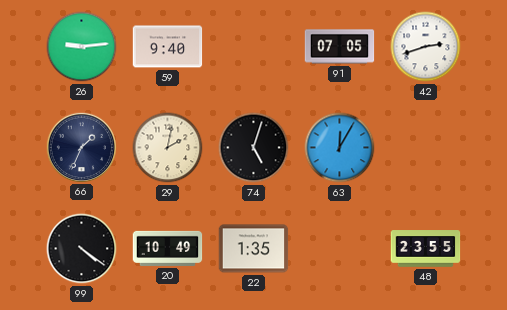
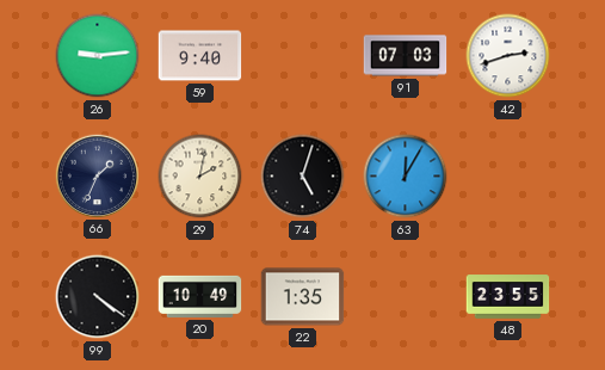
91: 07:05 -> 07:03 (406, 56)
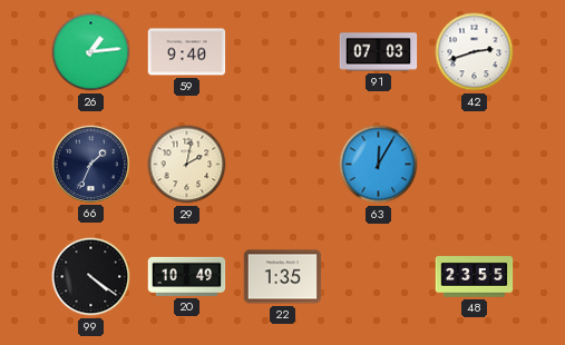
26: 9:14 -> 1:14 (91, 52)
74: 5:03 -> none (303, 177)
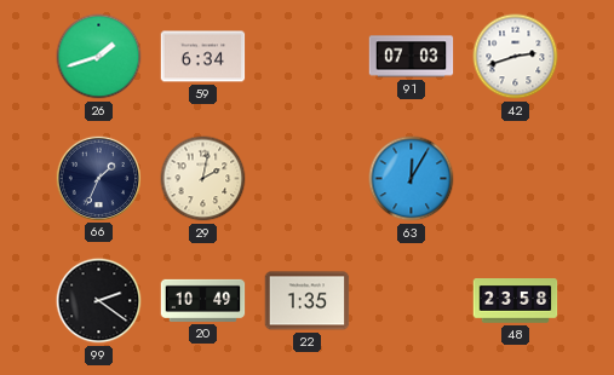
26: 1:14 -> 1:42 (99, 57)
59: 9:40 -> 6:34 (203, 57)
99: 4:21 -> 2:21 (99, 301)
48: 23:55 -> 23:58 (516, 301)
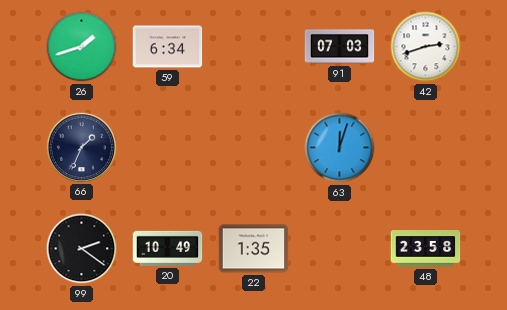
29: 2:02 -> none (203, 179)
63: 12:05 -> 12:03 (340, 148)
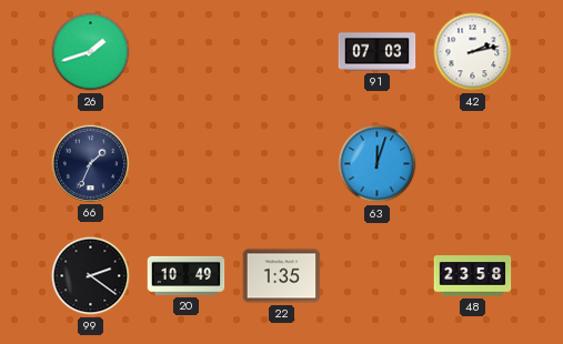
59: 6:34 -> none (168, 47)
42: 2:42 -> 2:13 (473, 52)
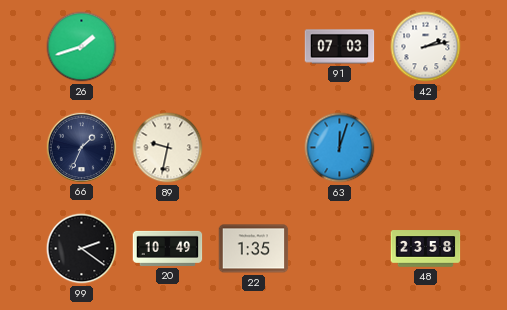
89: none -> 9:32 (168, 148)
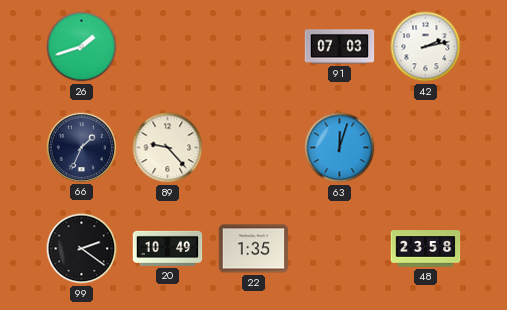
89: 9:32 -> 9:23 (168, 148)
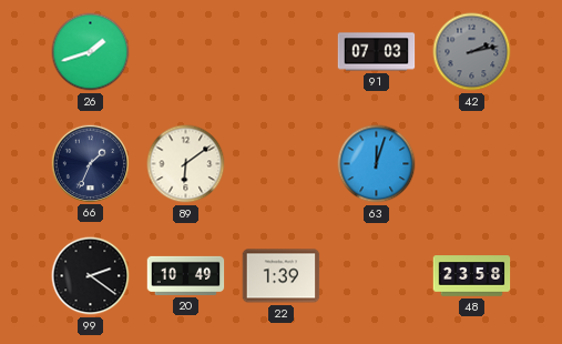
42 dial: white -> grey (472, 52)
89: 9:23 -> 6:09 (186, 164)
22: 1:35 -> 1:39 (282, 276)
